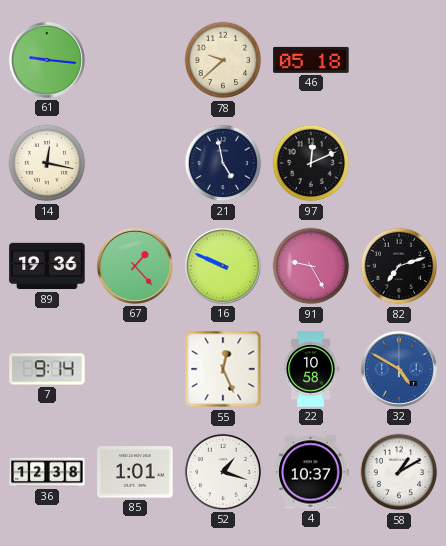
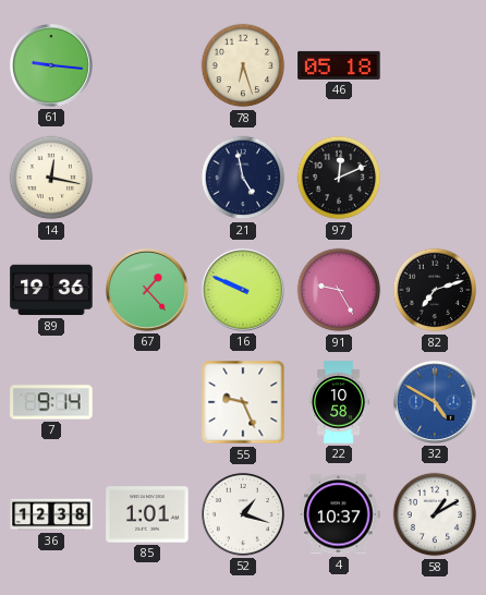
78: 9:38 -> 6:27 (243, 65)
55: 12:26 -> 9:26 (243, 402)
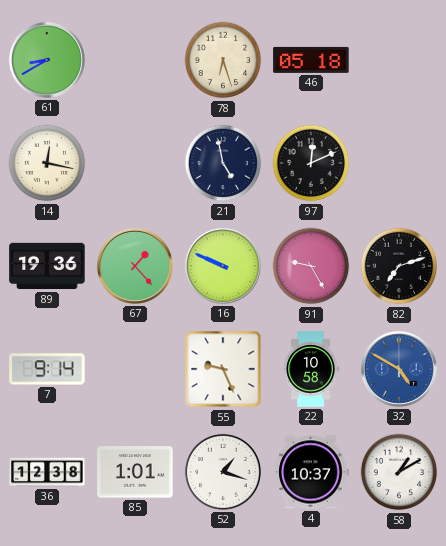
61: 9:16 -> 8:40 (47, 60)
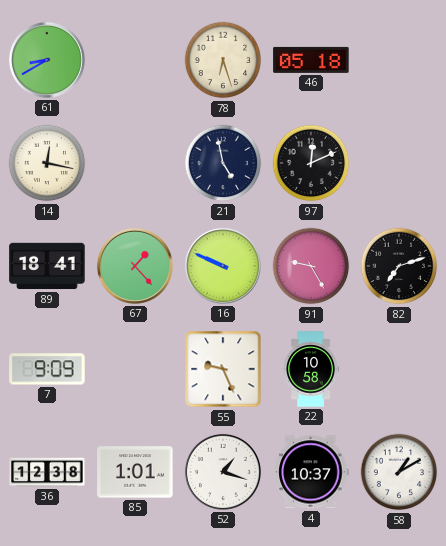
89: 19:36 -> 18:41 (47, 266)
7: 9:14 -> 9:09 (47, 369)
32: 4:50 -> none (399, 369)
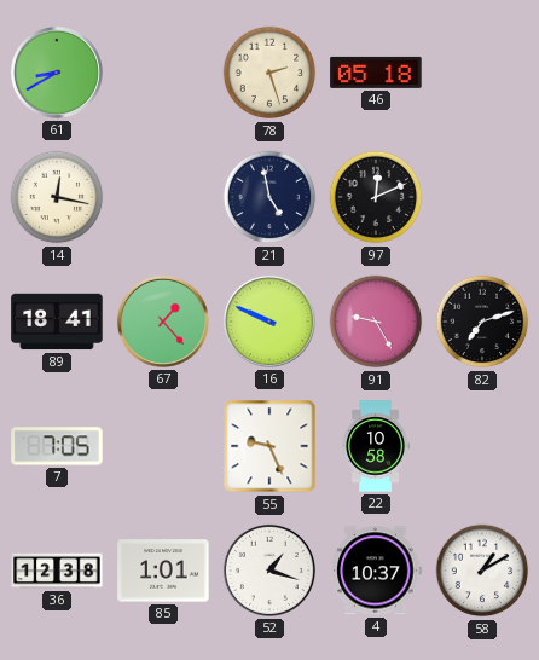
78: 6:27 -> 2:27 (269, 73)
7: 9:09 -> 7:05 (57, 446)
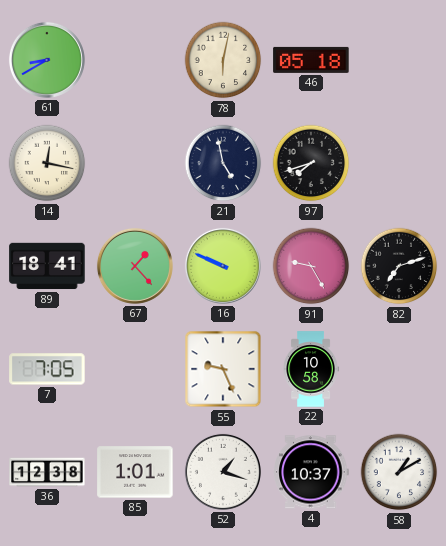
78: 2:27 -> 6:02 (223, 60)
97: 12:11 -> 7:42 (311, 163)
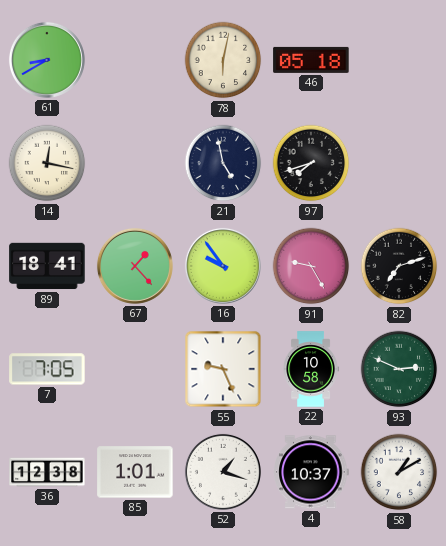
16: 9:49 -> 9:54 (223, 266)
93: none -> 2:49 (399, 369)
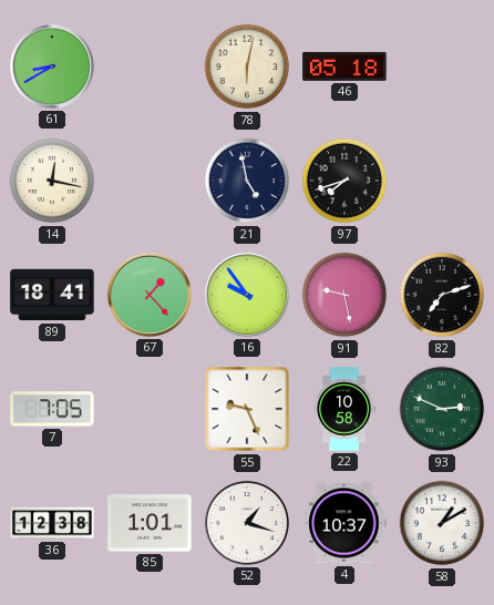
91: 9:25 -> 9:28 (344, 295)
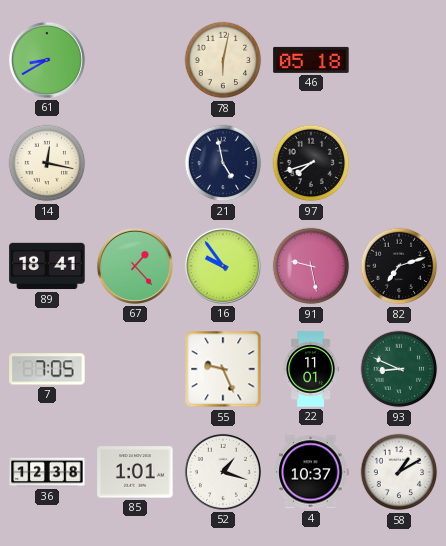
22: 10:58 -> 11:01 (311, 369)
93: 2:49 -> 8:49 (399, 369)
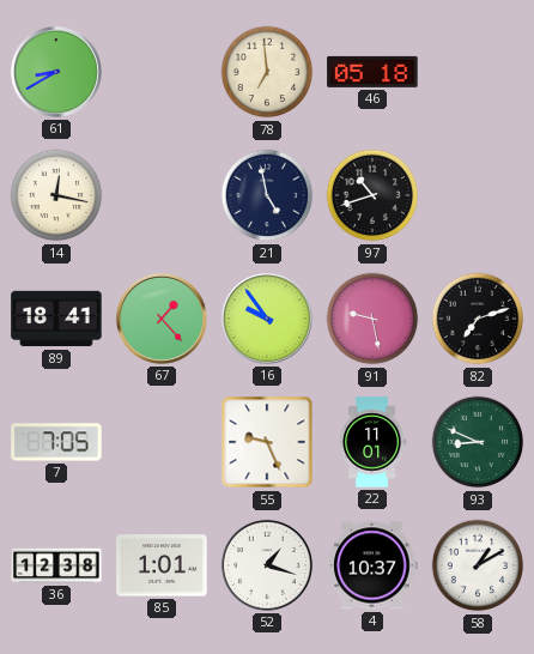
78: 6:02 -> 6:59 (267, 72)
97: 7:42 -> 10:42 (372, 195)
